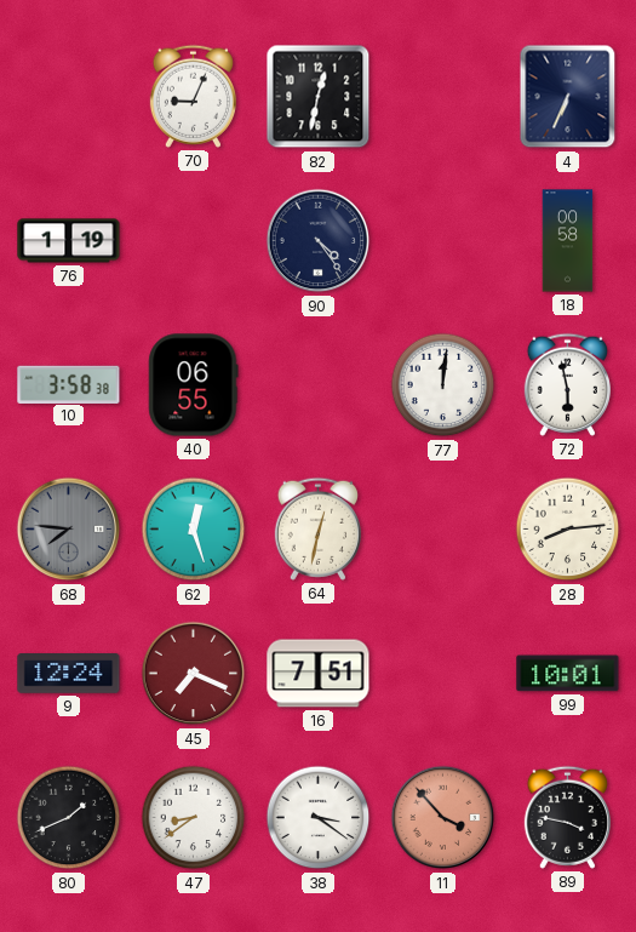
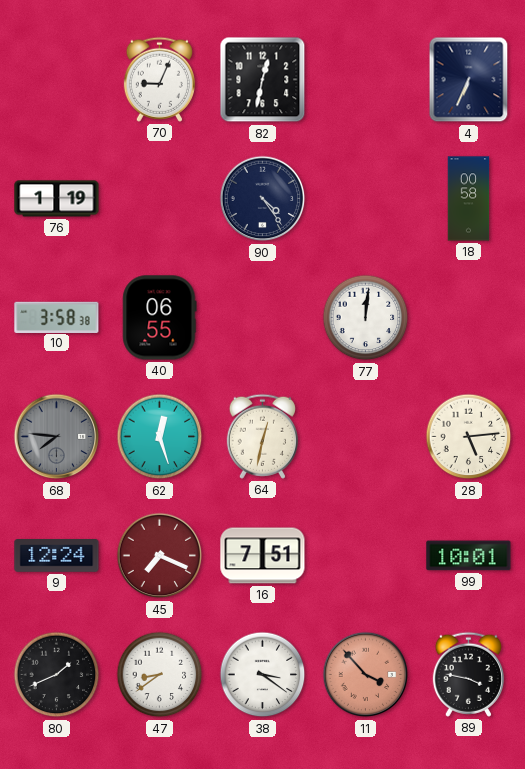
72: 5:58 -> none (567, 384)
28: 8:14 -> 5:14 (469, 437)
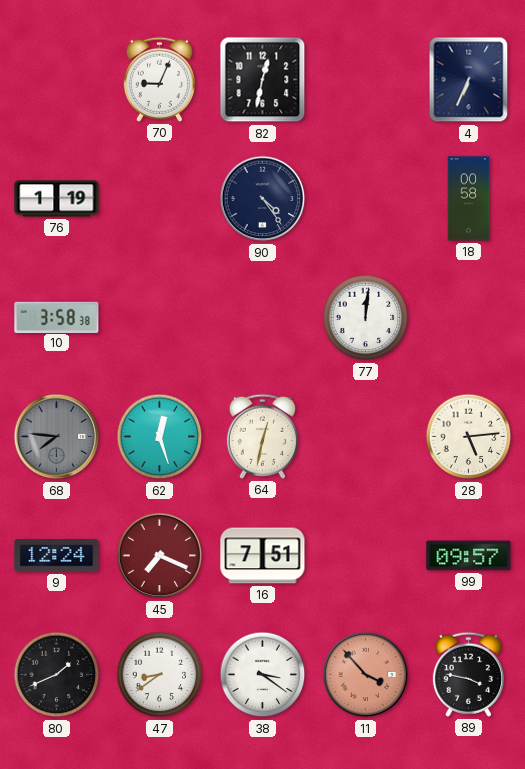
40: 06:55 -> none (160, 318)
99: 10:01 -> 09:57 (469, 556)
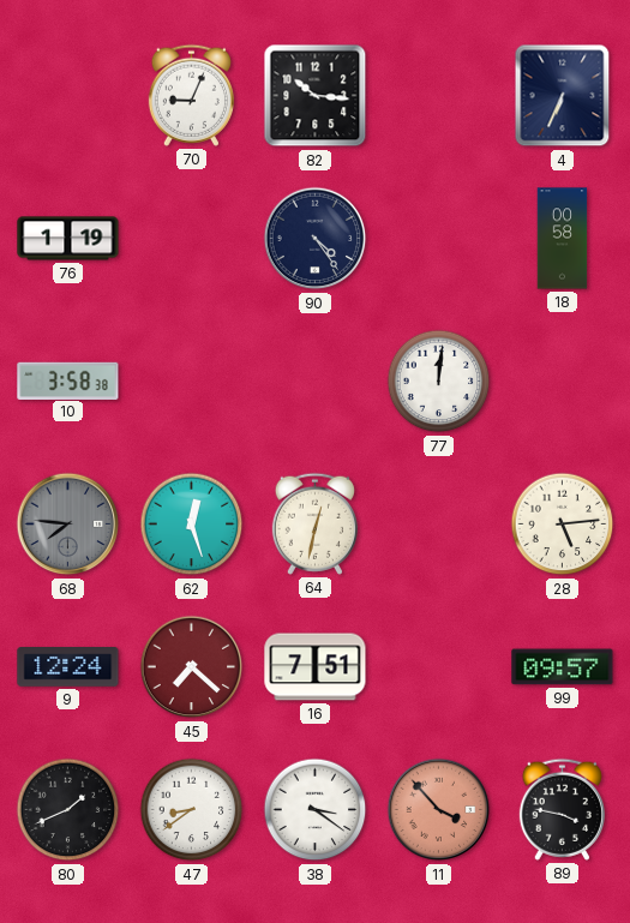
82: 12:32 -> 10:16 (316, 96)
45: 7:19 -> 7:22 (192, 667)
